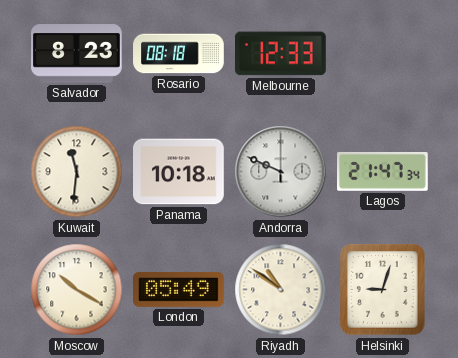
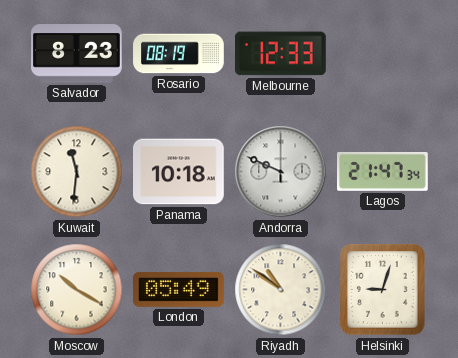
Rosario: 08:18 -> 08:19 (179, 54)
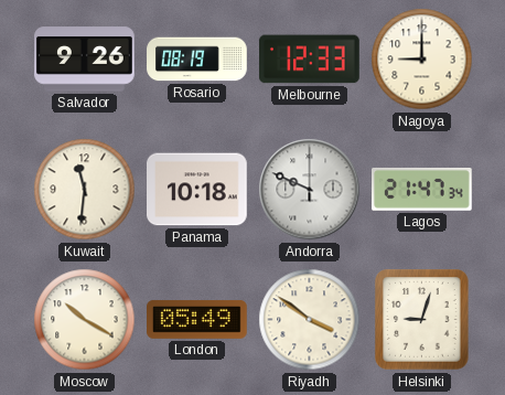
Salvador: 8:23 -> 9:26 (85, 60)
Nagoya: none -> 9:00 (422, 60)
Riyadh: 10:51 -> 3:51 (310, 320)
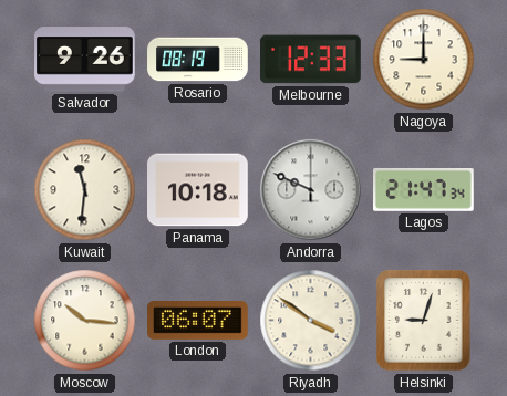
Moscow: 10:20 -> 10:16 (85, 321)
London: 05:49 -> 06:07 (198, 320)
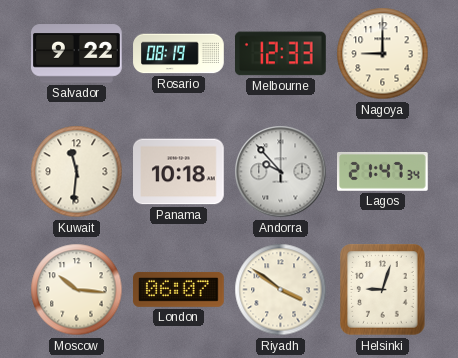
Salvador: 9:26 -> 9:22 (77, 54)
Andorra: 9:49 -> 9:53 (281, 172)
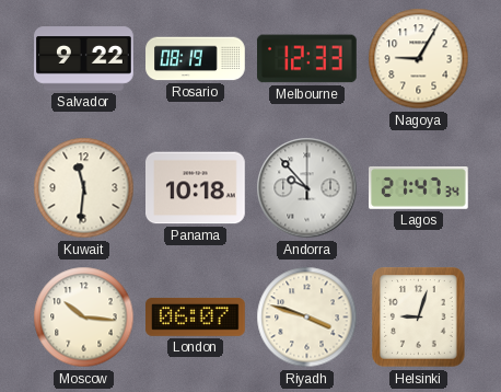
Nagoya: 9:00 -> 9:05 (419, 59)
Riyadh: 3:51 -> 3:48 (307, 318)
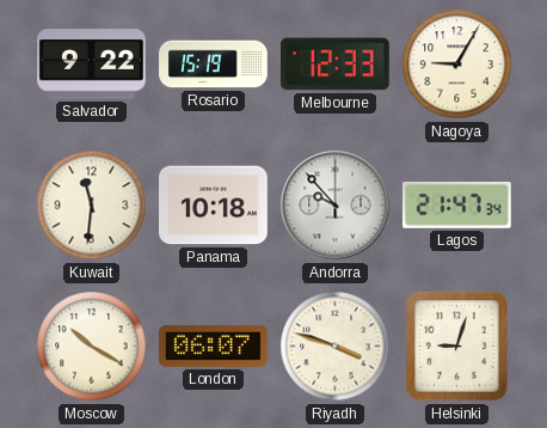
Rosario: 08:19 -> 15:19 (214, 65)
Moscow: 10:16 -> 10:20 (92, 347)
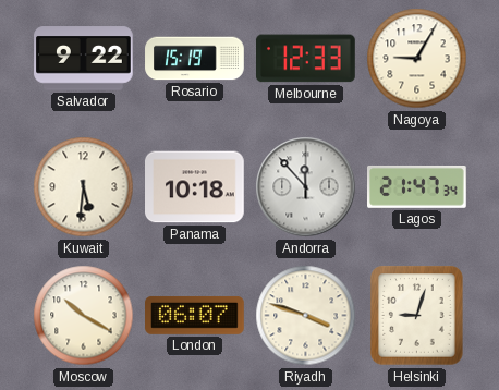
Kuwait: 11:31 -> 5:31 (84, 187)
Andorra: 9:53 -> 11:53 (306, 187)
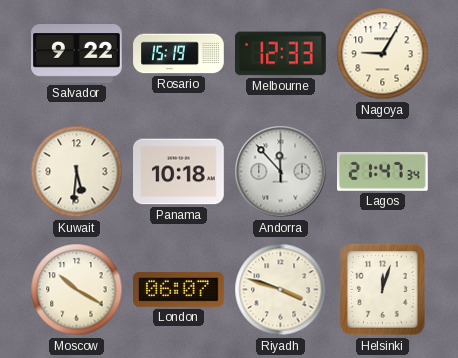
Helsinki: 9:03 -> 12:03 (383, 290)
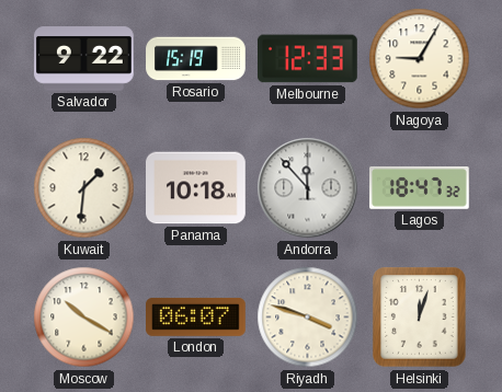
Kuwait: 5:31 -> 1:31 (84, 188)
Lagos: 21:47 -> 18:47 (420, 188)
